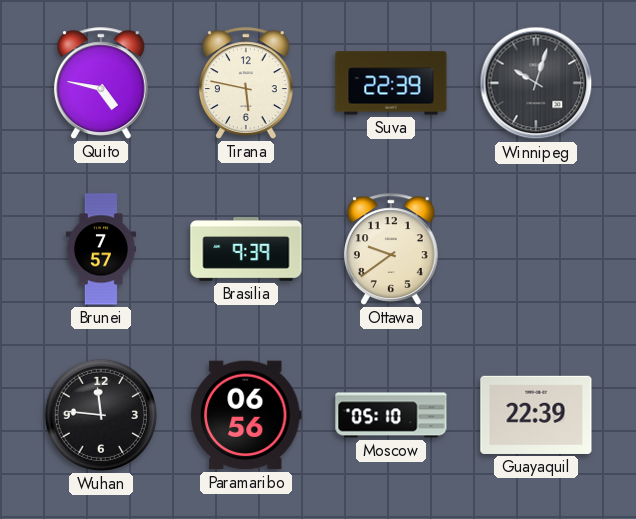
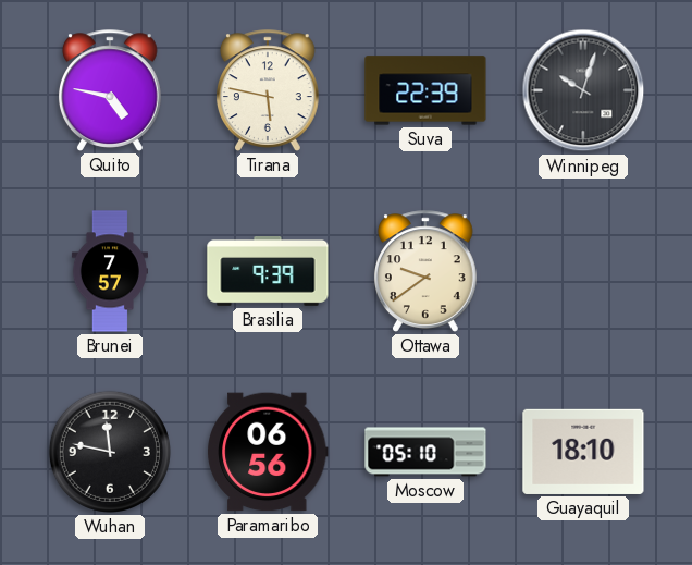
Wuhan: 11:46 -> 11:47 (110, 452)
Guayaquil: 22:39 -> 18:10 (583, 452)
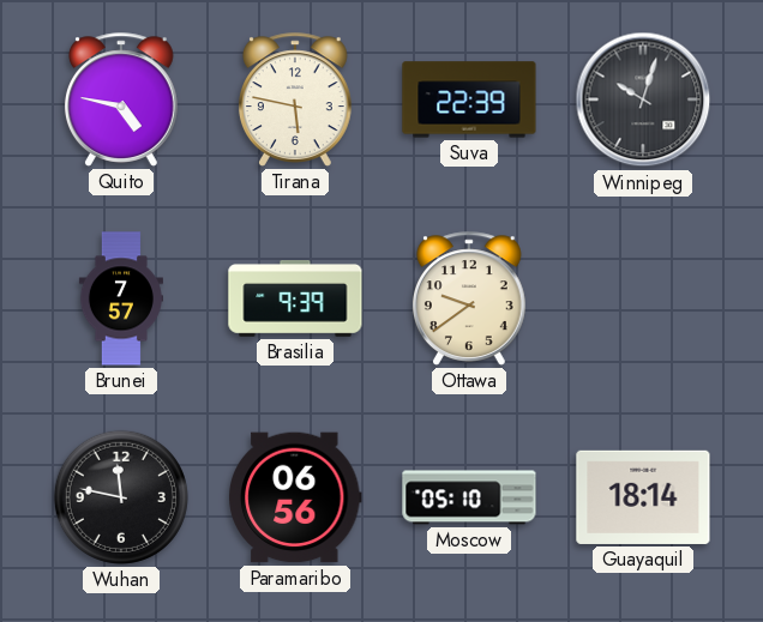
Guayaquil: 18:10 -> 18:14 (643, 497)
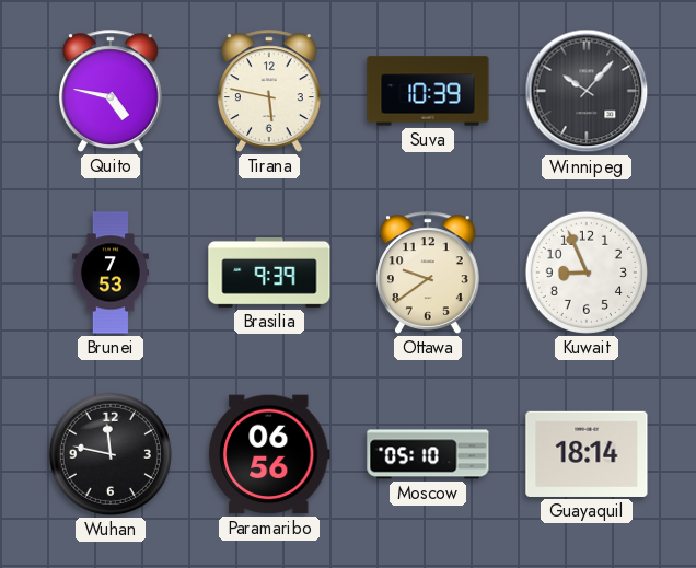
Suva: 22:39 -> 10:39 (428, 91)
Winnipeg: 10:03 -> 10:07 (587, 91)
Brunei: 7:57 -> 7:53 (111, 273)
Kuwait: none -> 8:56 (587, 273)
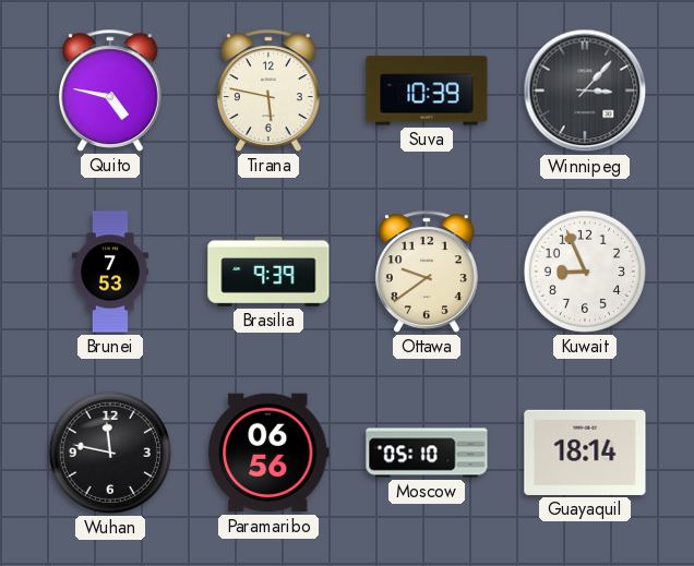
Winnipeg: 10:07 -> 3:07 (585, 91)
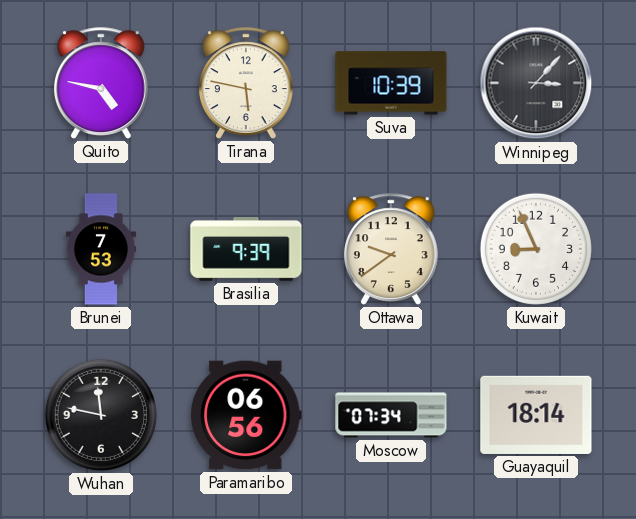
Moscow: 05:10 -> 07:34 (391, 415)
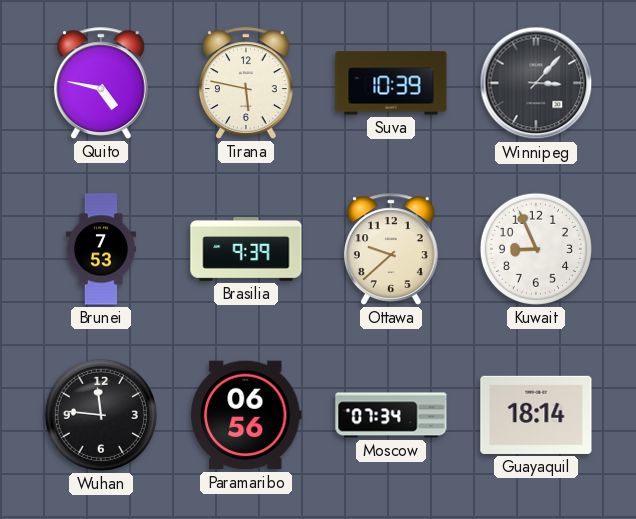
Ottawa: 9:39 -> 9:38 (391, 249)
Wuhan: 11:47 -> 11:46 (101, 415)
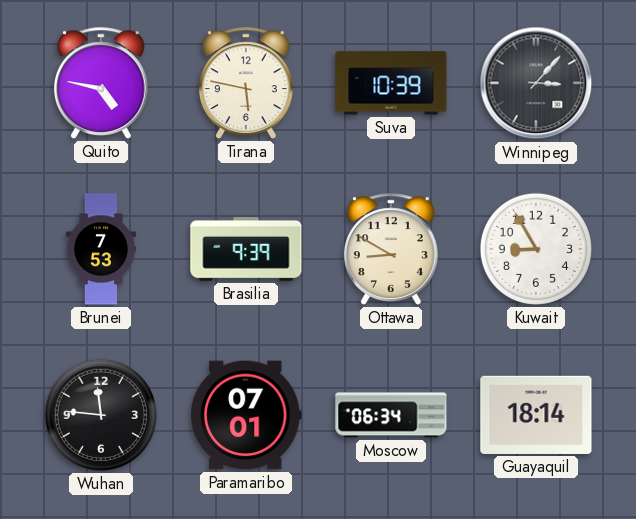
Ottawa: 9:38 -> 8:50 (391, 249)
Kuwait: 8:56 -> 8:55 (536, 249)
Paramaribo: 06:56 -> 07:01 (246, 415)
Moscow: 07:34 -> 06:34 (391, 415)
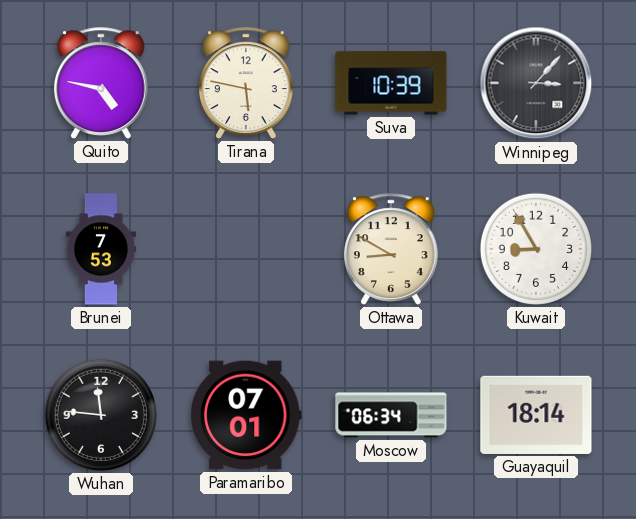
Brasilia: 9:39 -> none (246, 250)
